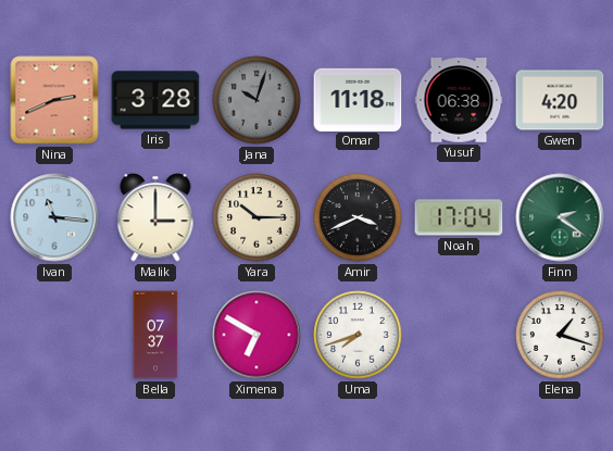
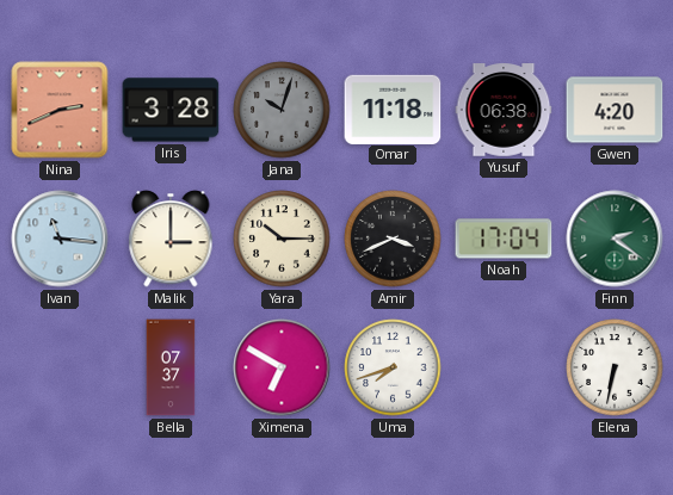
Elena: 1:18 -> 6:32 (615, 367)
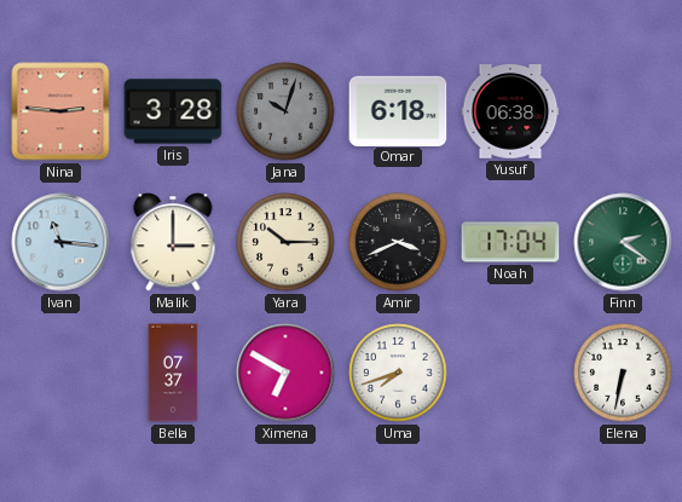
Nina: 2:41 -> 2:46 (60, 111)
Omar: 11:18 -> 6:18 (398, 110)
Gwen: 4:20 -> none (615, 110)
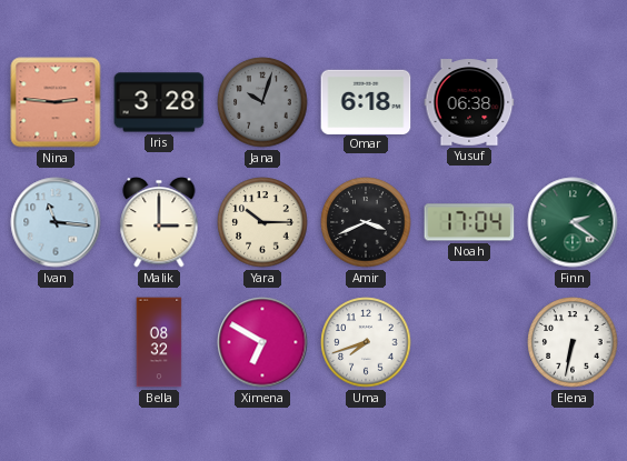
Bella: 07:37 -> 08:32 (159, 342)
